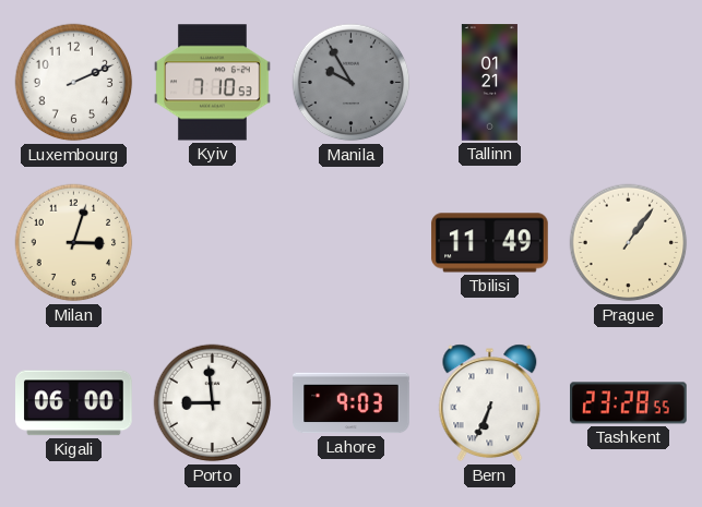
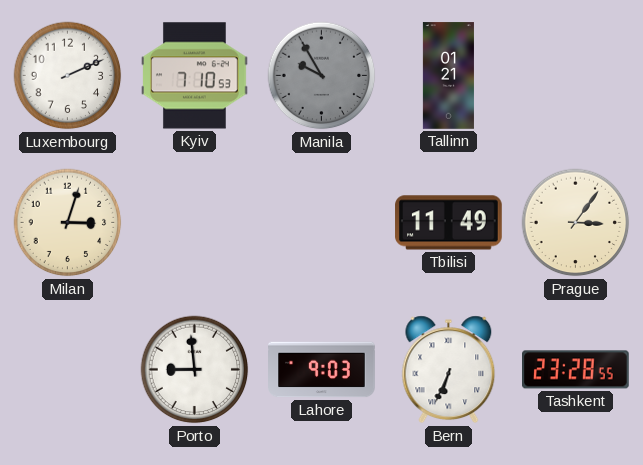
Prague: 1:06 -> 3:06 (576, 223)
Kigali: 06:00 -> none (74, 403)
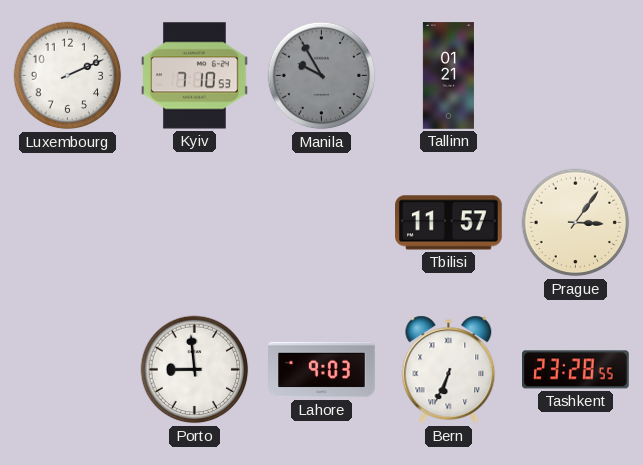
Milan: 3:03 -> none (68, 223)
Tbilisi: 11:49 -> 11:57 (449, 223)
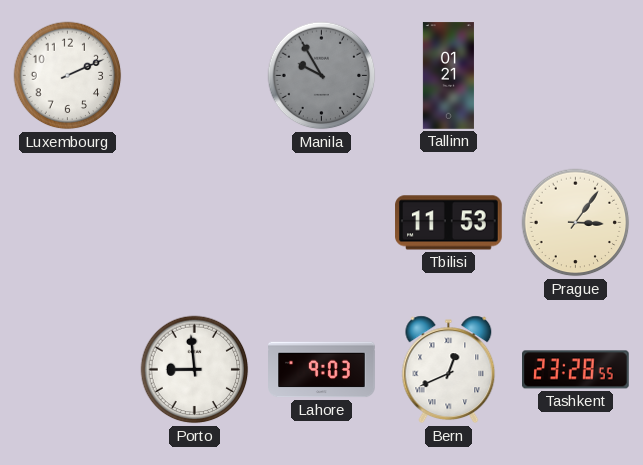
Kyiv: 7:10 -> none (195, 76)
Tbilisi: 11:57 -> 11:53 (449, 223)
Bern: 6:34 -> 12:41 (449, 370)
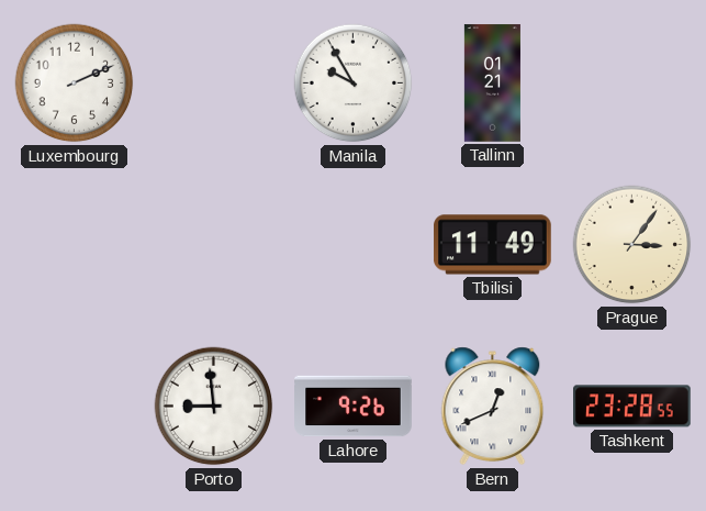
Manila dial: grey -> white (354, 84)
Tbilisi: 11:53 -> 11:49 (493, 245)
Lahore: 9:03 -> 9:26 (354, 407)
